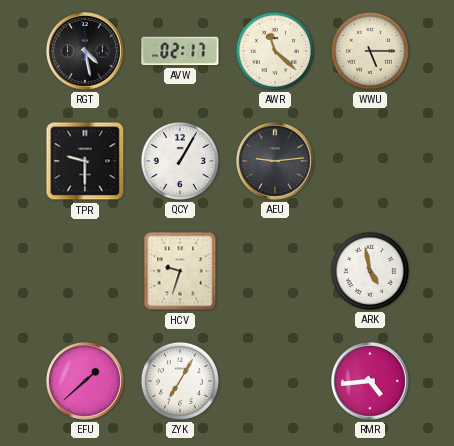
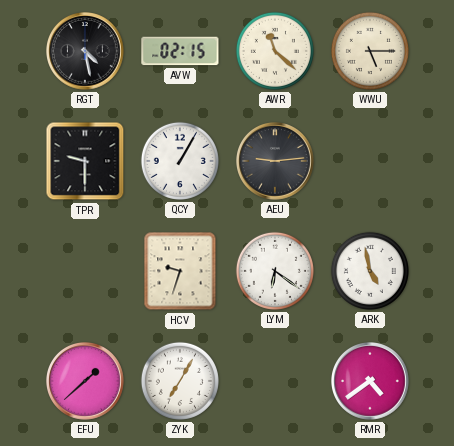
AVW: 02:17 -> 02:15 (180, 51)
LYM: none -> 6:21 (275, 271)
RMR: 4:44 -> 4:39 (371, 382)
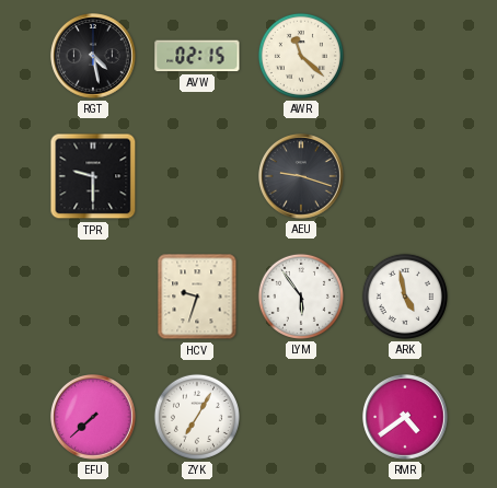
WWU: 5:15 -> none (370, 51)
QCY: 1:05 -> none (180, 161)
AEU: 9:14 -> 9:18 (302, 177)
LYM: 6:21 -> 5:54 (301, 297)
EFU: 1:38 -> 7:38 (94, 418)
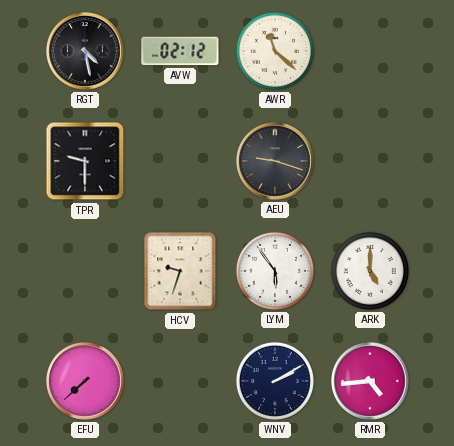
AVW: 02:15 -> 02:12 (180, 51)
ARK: 4:58 -> 5:00 (370, 271)
ZYK: 7:05 -> none (197, 417)
WNV: none -> 2:10 (275, 381)
RMR: 4:39 -> 4:44 (371, 382)
